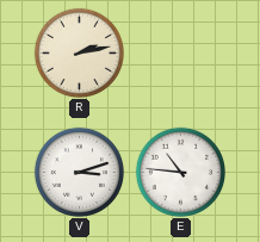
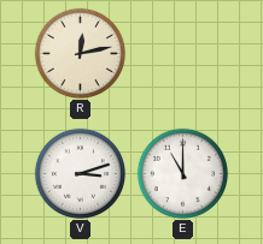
R: 2:13 -> 12:13 (80, 53)
E: 10:46 -> 11:00 (182, 173)
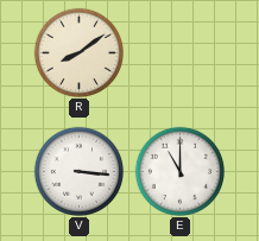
R: 12:13 -> 8:09 (78, 52)
V: 3:12 -> 3:16 (78, 171)
